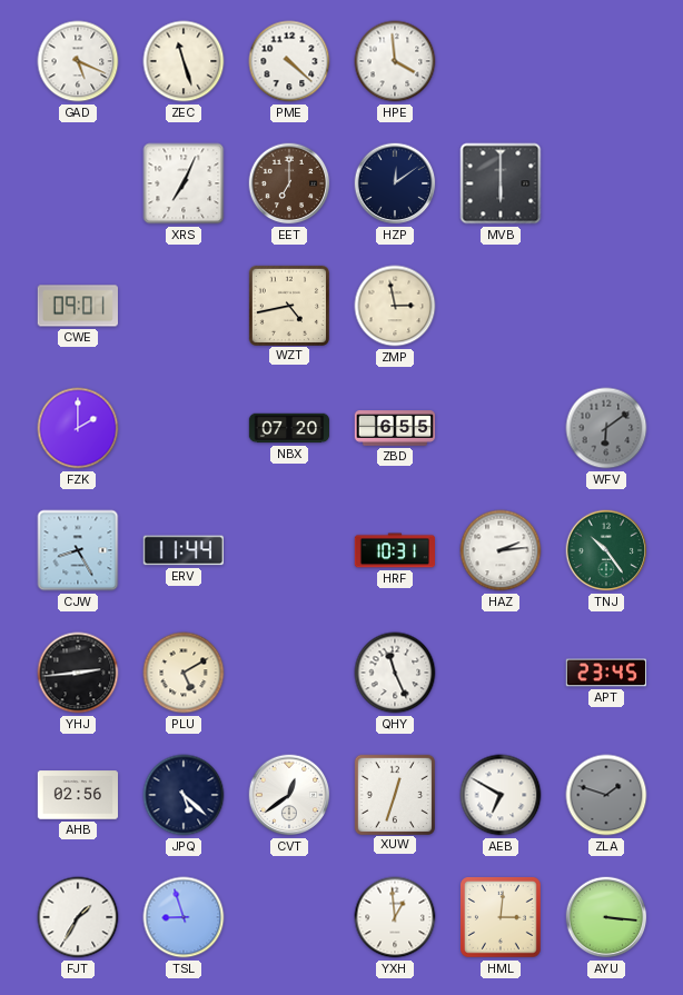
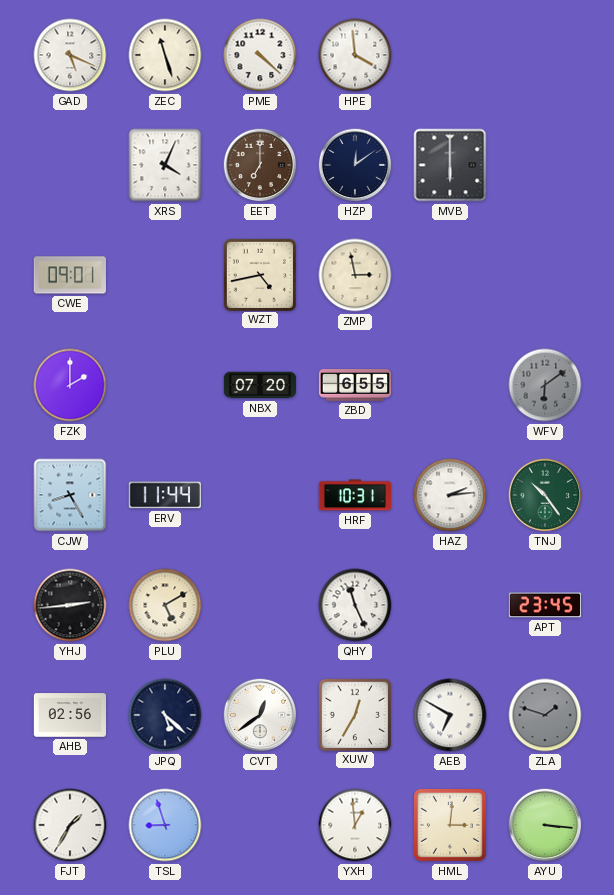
XRS: 7:04 -> 4:04 (165, 165)
XUW: 12:33 -> 12:35 (354, 714)
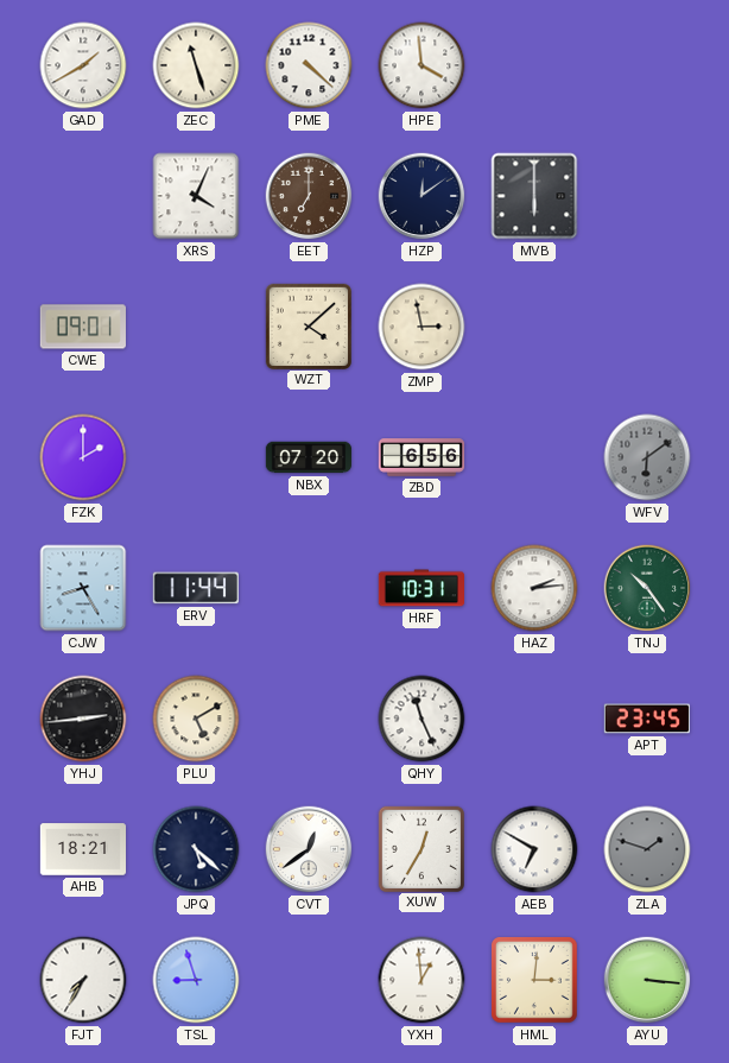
GAD: 5:19 -> 1:40 (83, 65)
WZT: 4:43 -> 4:08 (308, 325)
ZBD: 6:55 -> 6:56 (421, 457)
AHB: 02:56 -> 18:21 (83, 849)
FJT: 1:35 -> 7:35 (83, 980)
